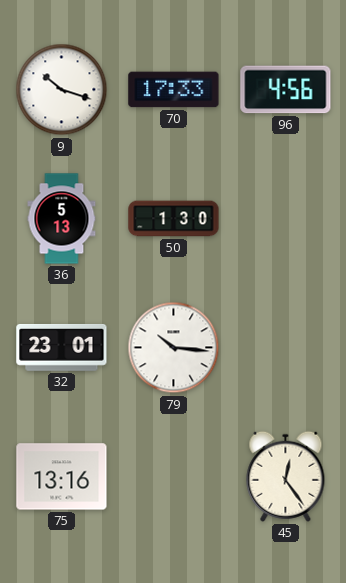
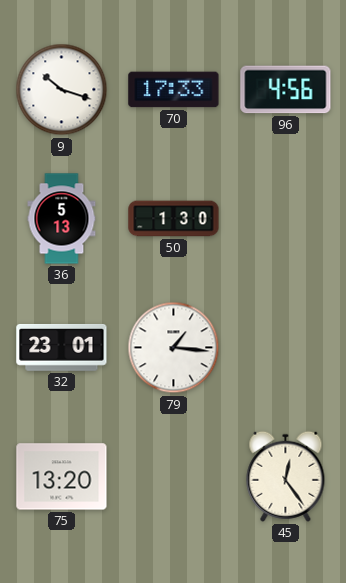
79: 10:16 -> 1:16 (174, 348)
75: 13:16 -> 13:20 (62, 477)
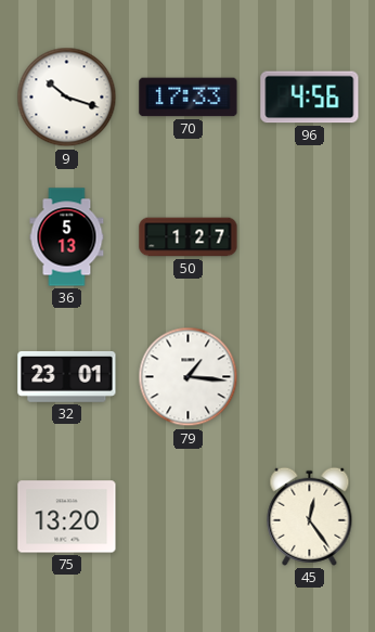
50: 1:30 -> 1:27 (189, 237)
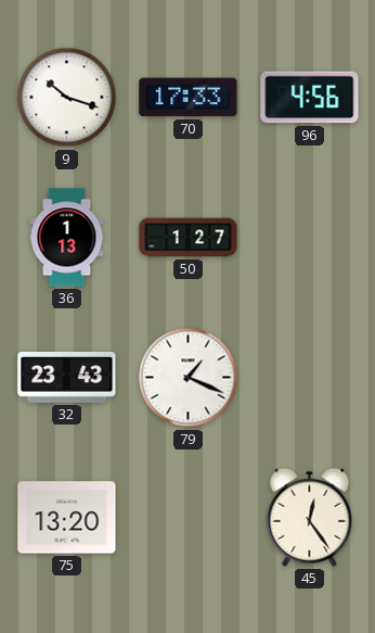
36: 5:13 -> 1:13 (67, 238)
32: 23:01 -> 23:43 (67, 377)
79: 1:16 -> 1:19 (189, 378)
